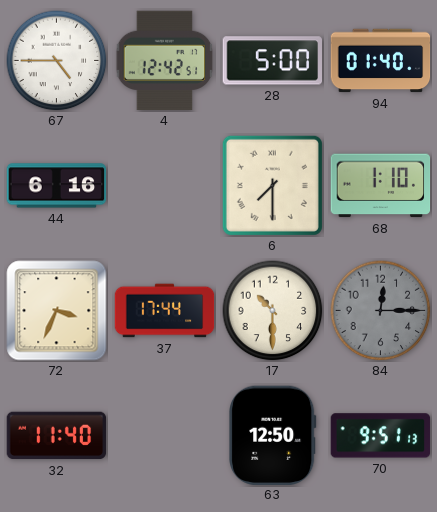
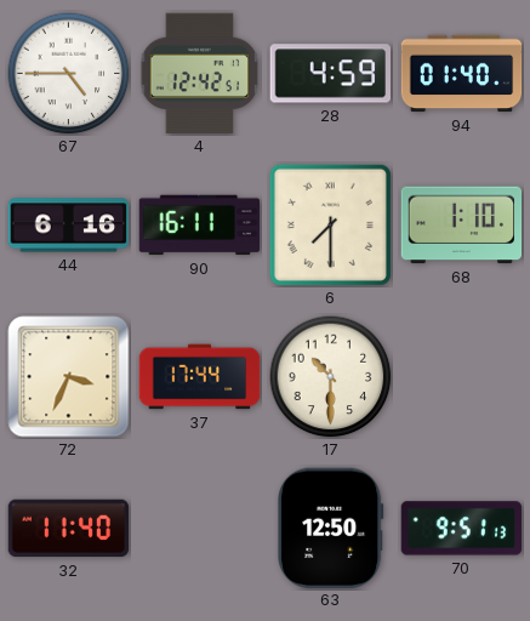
28: 5:00 -> 4:59 (331, 74)
90: none -> 16:11 (200, 226)
84: 12:15 -> none (381, 311)
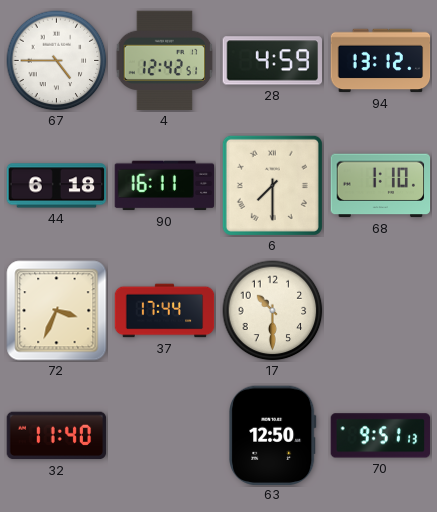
94: 01:40 -> 13:12 (381, 61)
44: 6:16 -> 6:18 (57, 186)
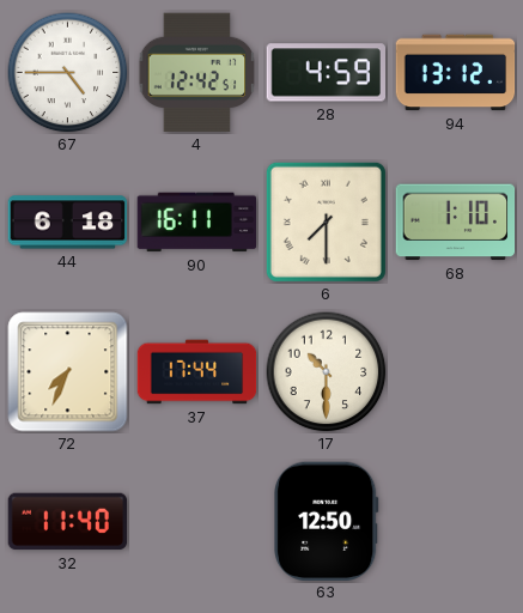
72: 3:34 -> 7:34 (68, 372)
70: 9:51 -> none (381, 436)
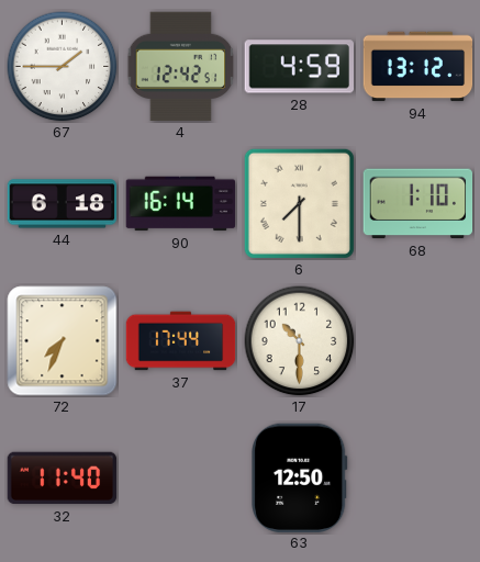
67: 4:45 -> 1:45 (63, 67)
90: 16:11 -> 16:14 (181, 204)
